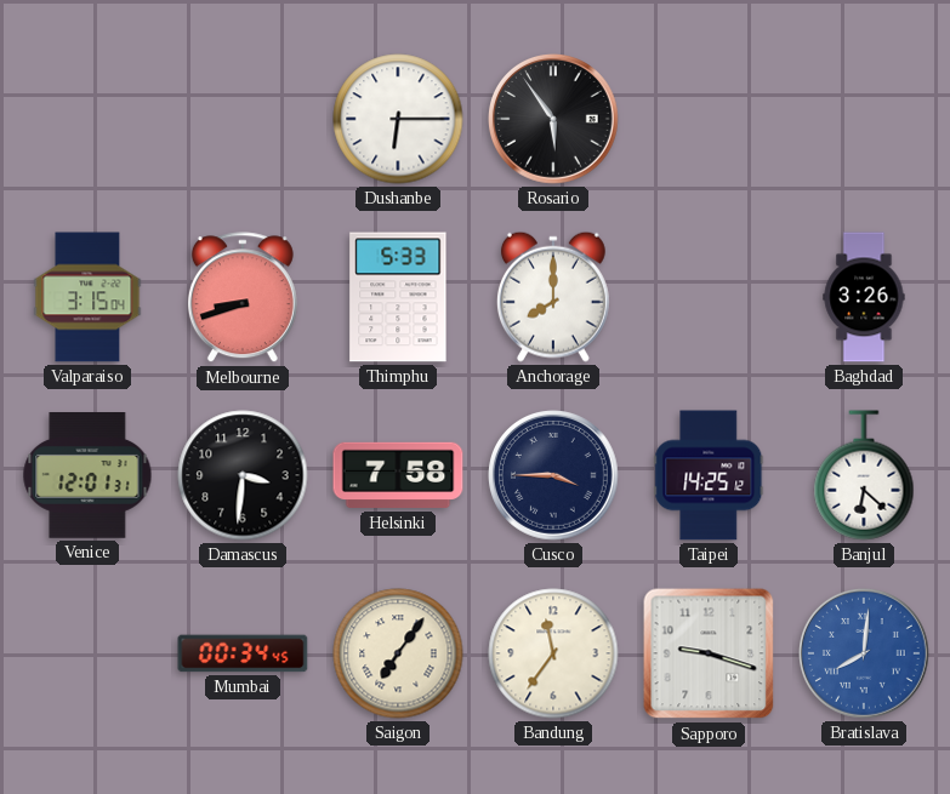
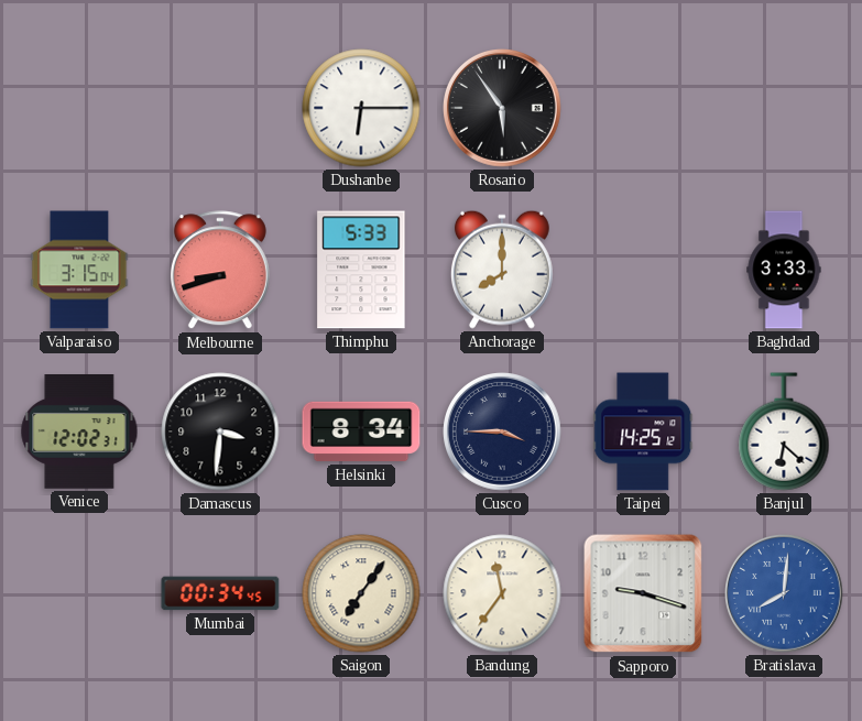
Baghdad: 3:26 -> 3:33 (784, 270)
Venice: 12:01 -> 12:02 (79, 433)
Helsinki: 7:58 -> 8:34 (361, 431)
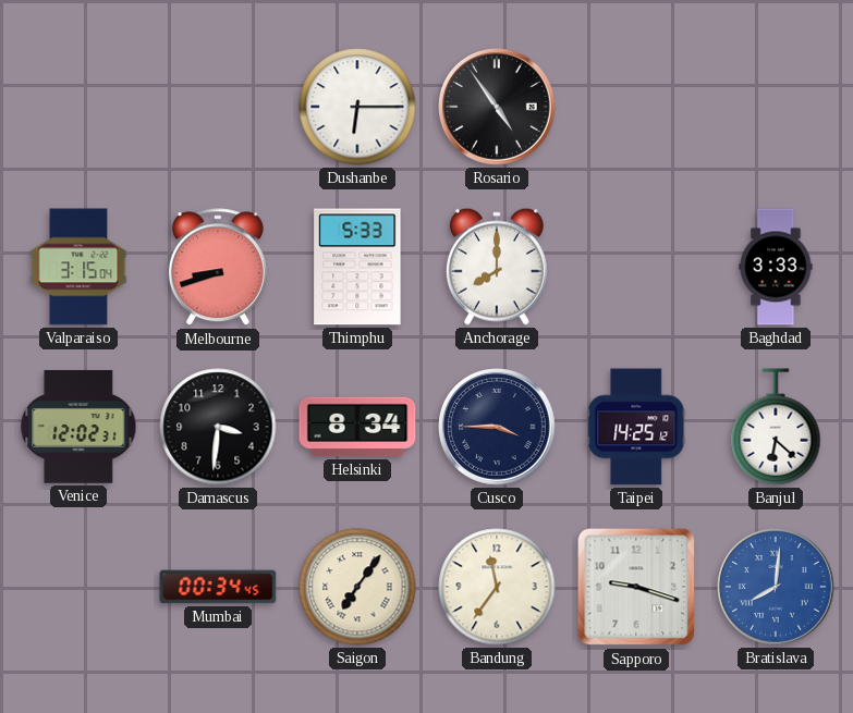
Rosario: 5:54 -> 4:54 (498, 108)
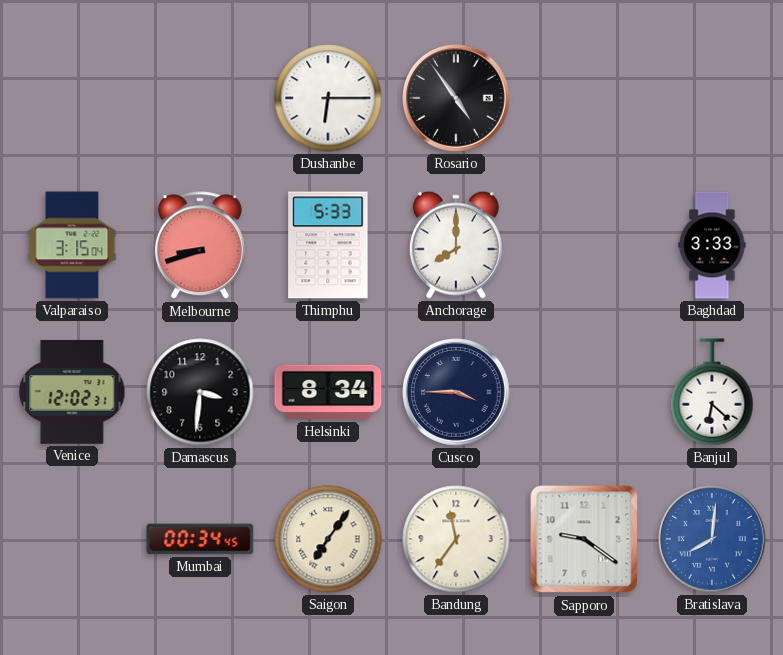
Taipei: 14:25 -> none (636, 427)
Sapporo: 9:18 -> 9:21 (584, 539)
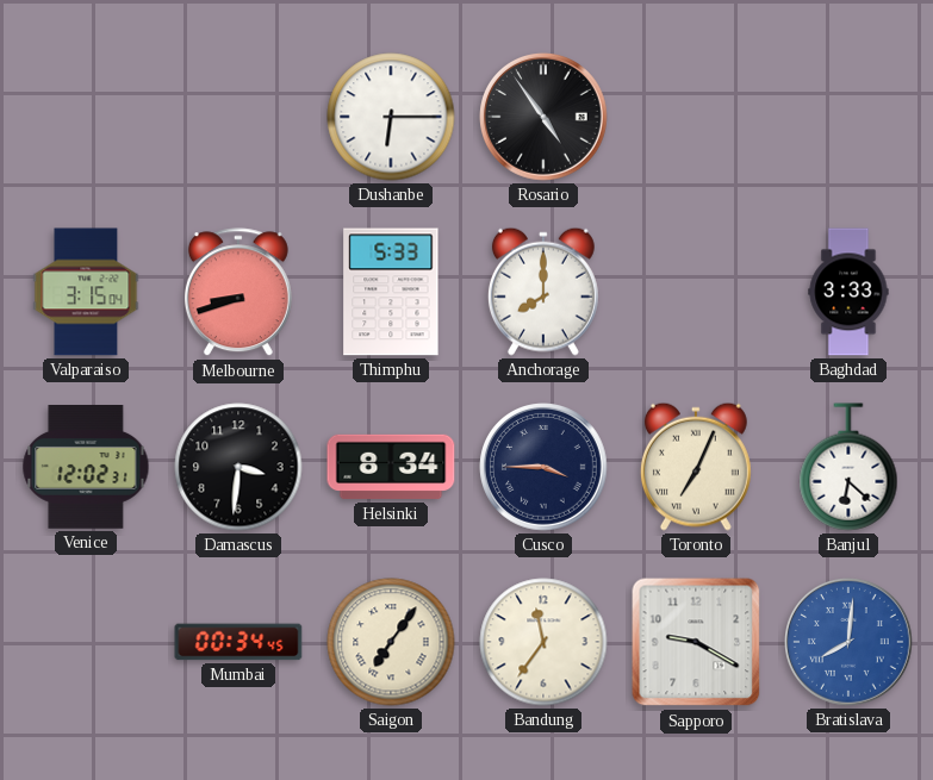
Toronto: none -> 7:04 (696, 467)
Sapporo: 9:21 -> 9:20 (696, 642)
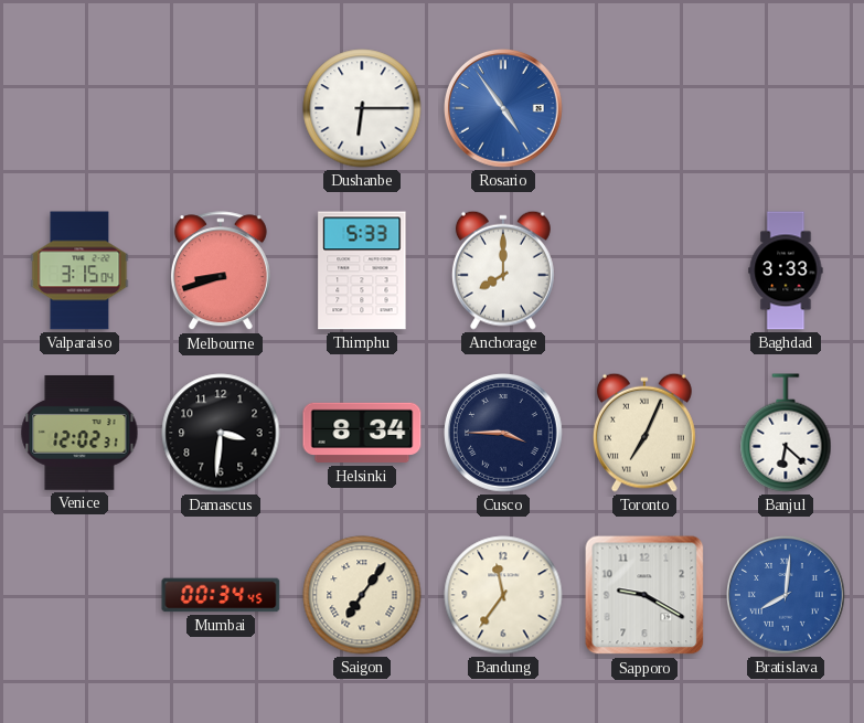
Rosario dial: black -> blue (504, 109)
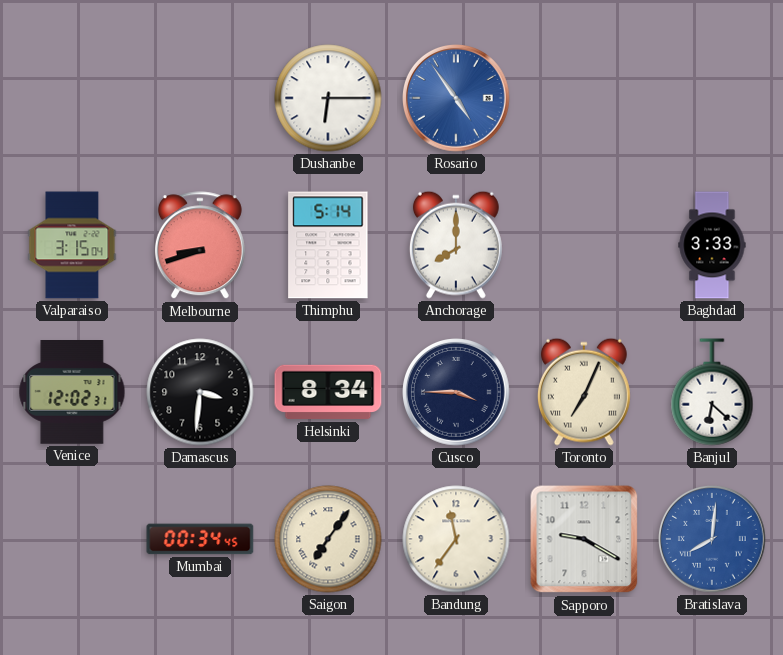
Thimphu: 5:33 -> 5:14 (328, 245)
